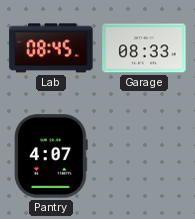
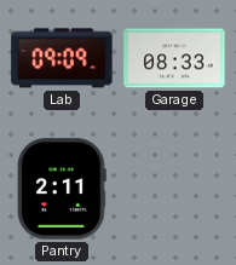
Lab: 08:45 -> 09:09 (62, 58)
Pantry: 4:07 -> 2:11 (62, 189)
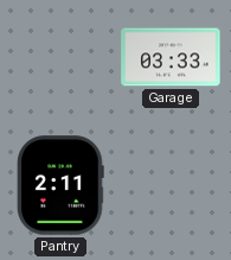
Lab: 09:09 -> none (62, 58)
Garage: 08:33 -> 03:33 (171, 57)
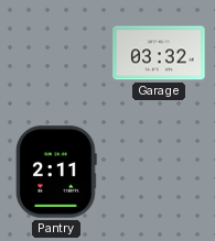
Garage: 03:33 -> 03:32 (159, 53)
